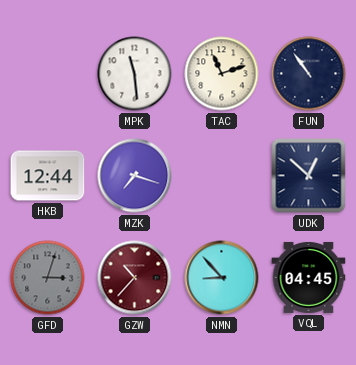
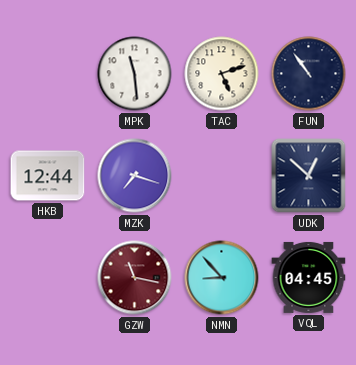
TAC: 11:12 -> 5:12 (222, 74)
GFD: 3:03 -> none (48, 278)
GZW: 10:37 -> 11:17 (135, 278)
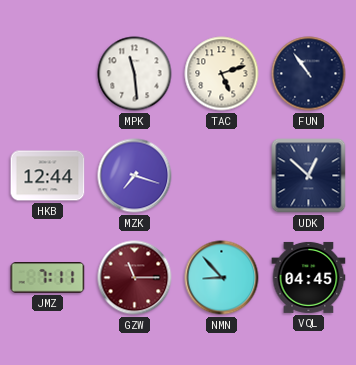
JMZ: none -> 7:11 (48, 278)
GZW: 11:17 -> 11:15 (135, 278)
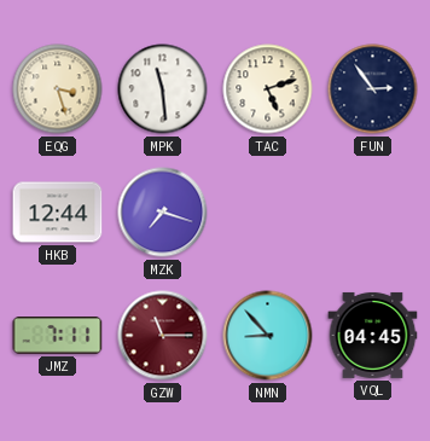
EQG: none -> 3:27 (58, 89)
FUN: 10:54 -> 2:54 (373, 89)
UDK: 12:52 -> none (309, 176)
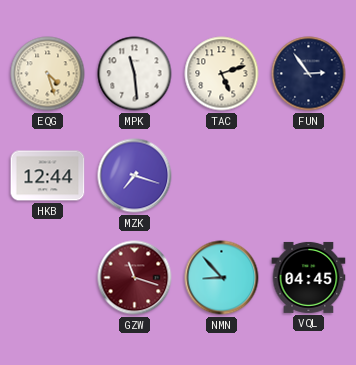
EQG: 3:27 -> 4:27 (48, 74)
JMZ: 7:11 -> none (58, 336)
GZW: 11:15 -> 11:18 (135, 278)
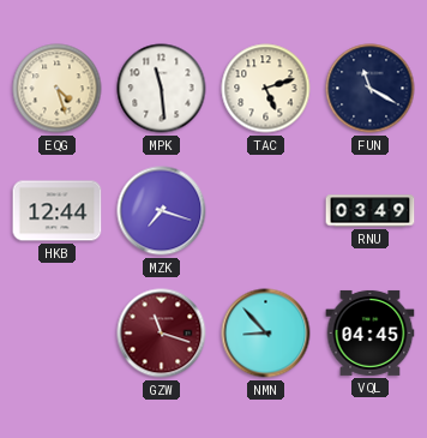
FUN: 2:54 -> 11:20 (371, 89)
RNU: none -> 03:49 (371, 211)
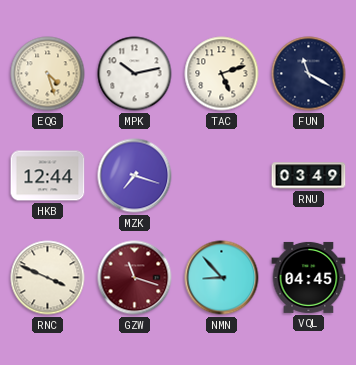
MPK: 11:29 -> 10:13 (135, 74)
RNC: none -> 3:49 (48, 278)
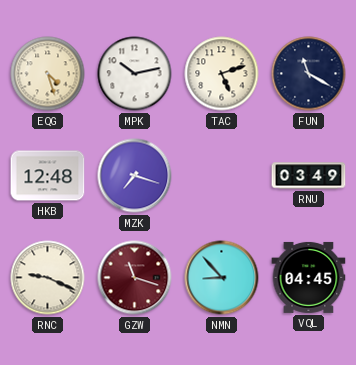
HKB: 12:44 -> 12:48 (48, 176)
RNC: 3:49 -> 9:19 (48, 278)
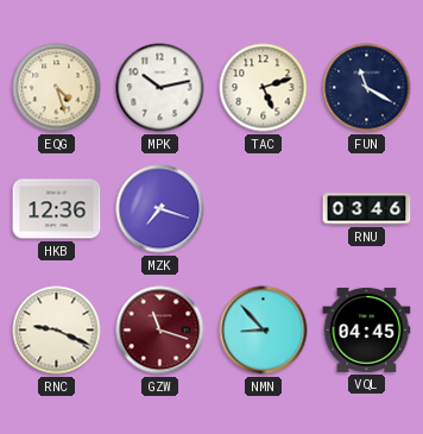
HKB: 12:48 -> 12:36 (57, 209)
RNU: 03:49 -> 03:46 (367, 209)
